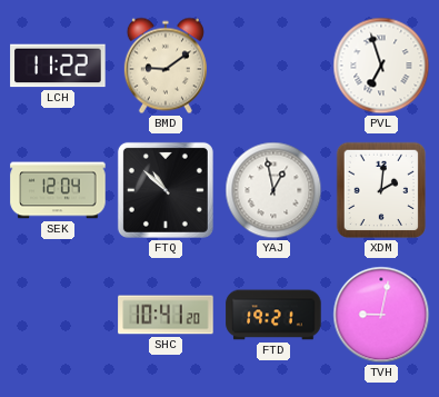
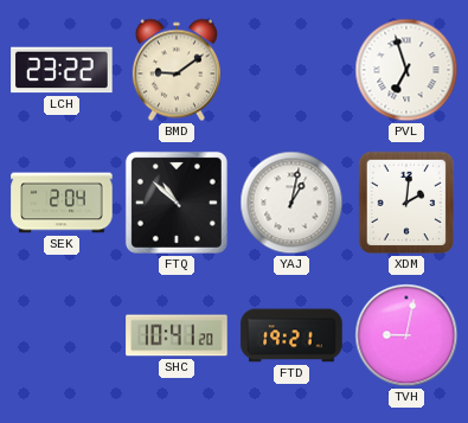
LCH: 11:22 -> 23:22 (62, 70)
SEK: 12:04 -> 2:04 (62, 203)
YAJ: 12:58 -> 1:02 (291, 203)
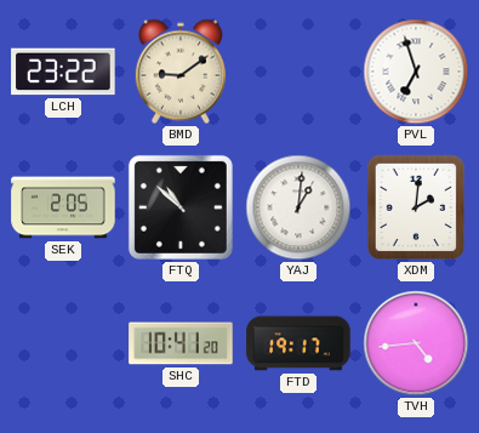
SEK: 2:04 -> 2:05 (63, 207)
YAJ: 1:02 -> 1:01 (298, 207)
FTD: 19:21 -> 19:17 (298, 343)
TVH: 9:02 -> 4:44 (416, 343)
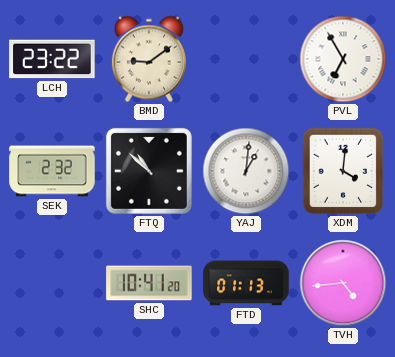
PVL: 6:57 -> 6:55 (343, 59)
SEK: 2:05 -> 2:32 (52, 171)
XDM: 2:01 -> 4:01 (343, 171)
FTD: 19:17 -> 01:13 (246, 283)
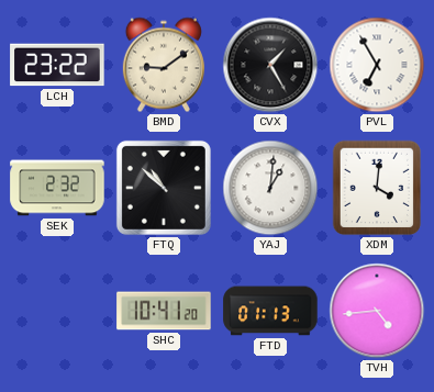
CVX: none -> 1:25 (270, 65)
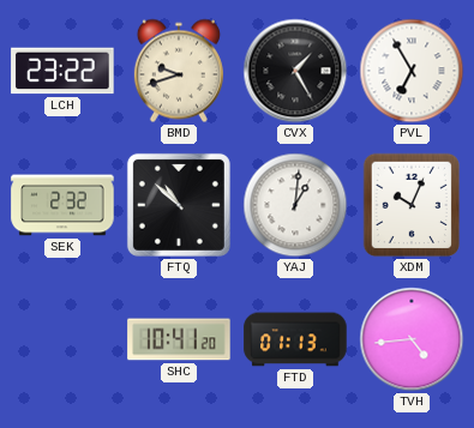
BMD: 9:09 -> 9:42 (179, 71)
XDM: 4:01 -> 10:04 (412, 205)
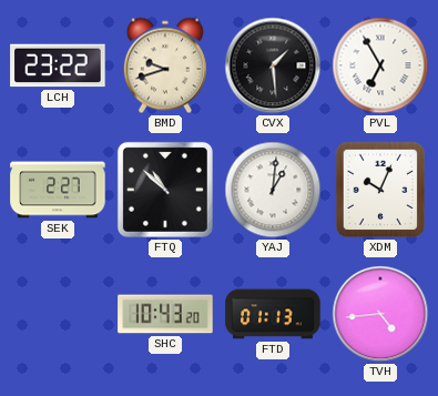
CVX: 1:25 -> 1:29 (273, 65)
SEK: 2:32 -> 2:27 (58, 190)
SHC: 10:41 -> 10:43 (165, 314)
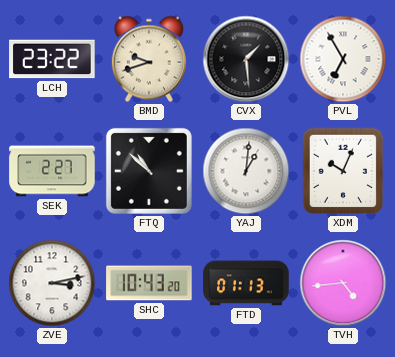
ZVE: none -> 3:13 (52, 283)
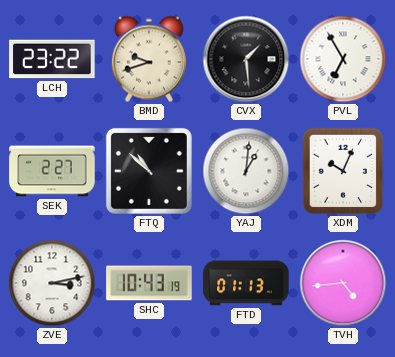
SHC: 10:43:20 -> 10:43:19 (149, 283)
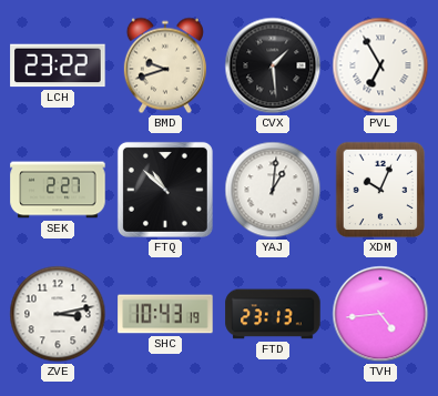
FTD: 01:13 -> 23:13 (273, 314)
